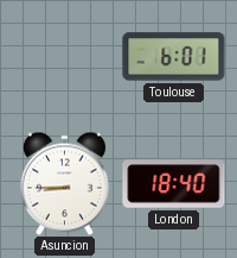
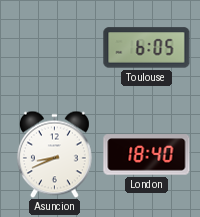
Toulouse: 6:01 -> 6:05 (147, 48)
Asuncion: 8:45 -> 8:41 (54, 154)
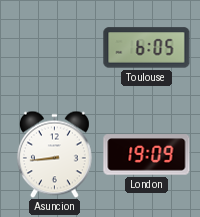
Asuncion: 8:41 -> 8:44 (54, 154)
London: 18:40 -> 19:09 (147, 155)
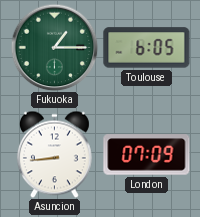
Fukuoka: none -> 1:15 (54, 47)
London: 19:09 -> 07:09 (147, 155)
